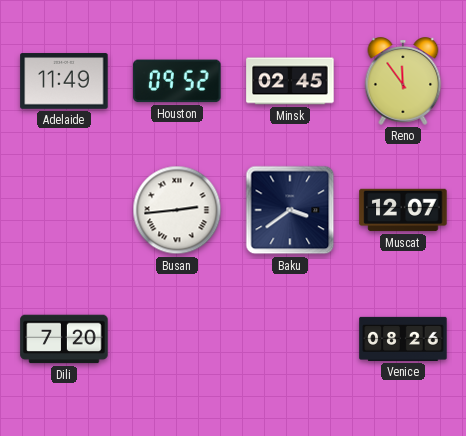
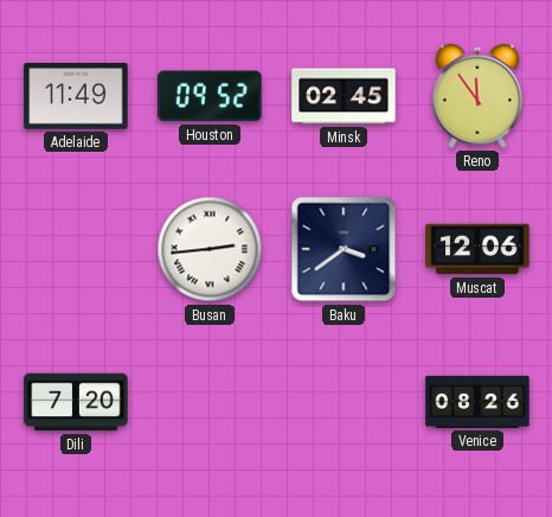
Muscat: 12:07 -> 12:06 (477, 249)
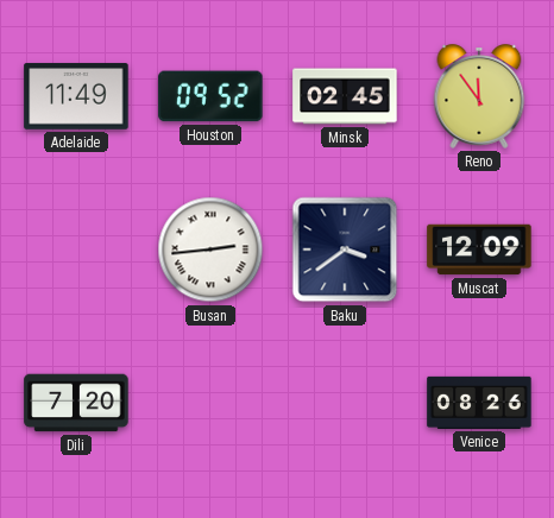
Muscat: 12:06 -> 12:09 (479, 249)
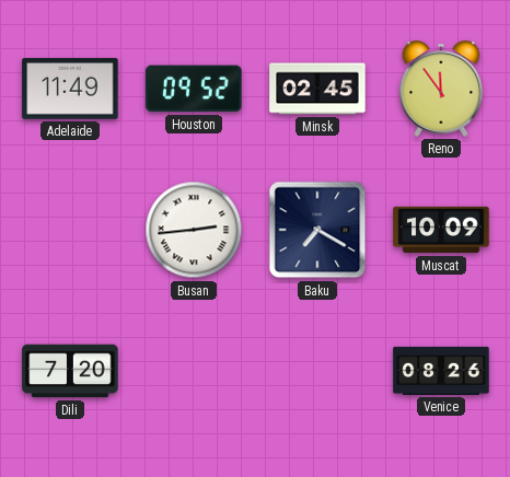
Baku: 3:39 -> 7:20 (317, 230)
Muscat: 12:09 -> 10:09 (441, 230)
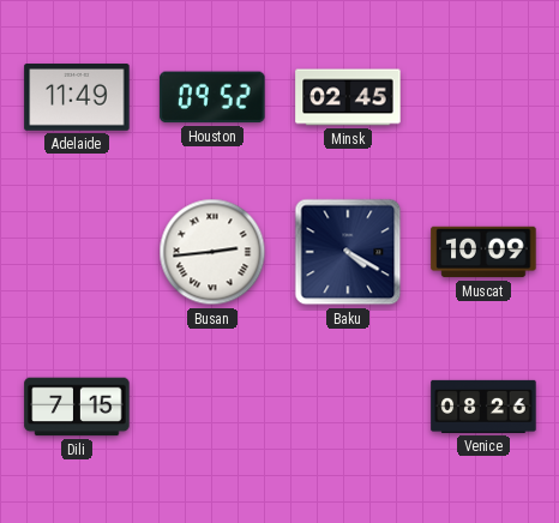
Reno: 11:54 -> none (441, 89)
Baku: 7:20 -> 4:20 (348, 252)
Dili: 7:20 -> 7:15 (77, 407)
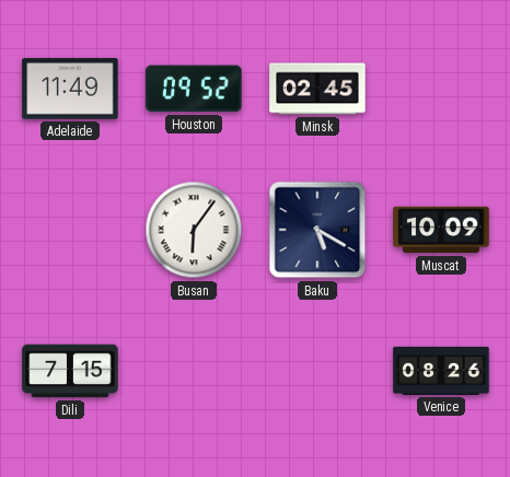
Busan: 2:44 -> 6:06 (194, 230)
Baku: 4:20 -> 5:20 (317, 230)
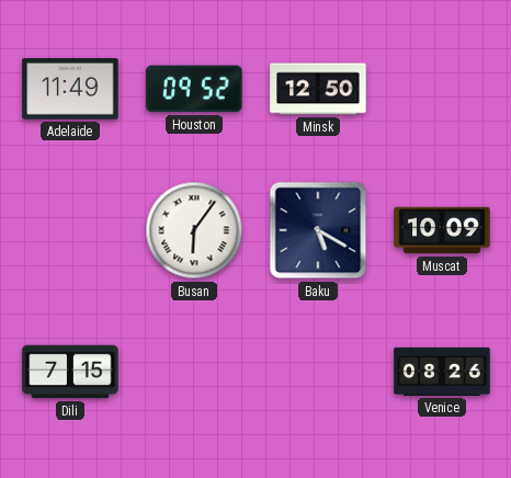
Minsk: 02:45 -> 12:50 (318, 89)
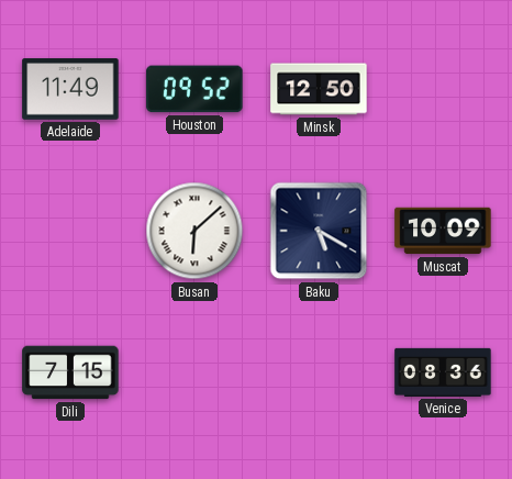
Busan: 6:06 -> 6:08 (194, 231)
Venice: 08:26 -> 08:36 (443, 372)
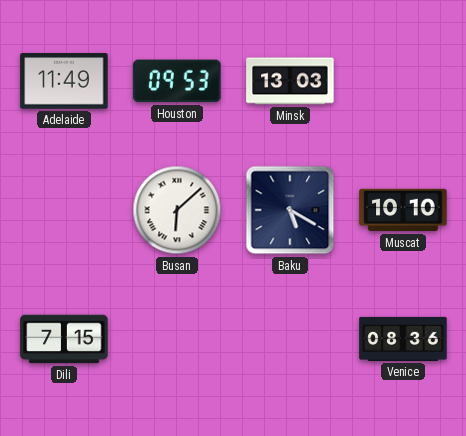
Houston: 09:52 -> 09:53 (177, 81)
Minsk: 12:50 -> 13:03 (290, 81)
Muscat: 10:09 -> 10:10 (403, 210)
